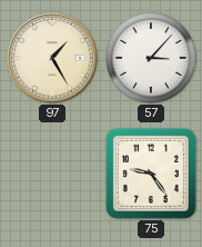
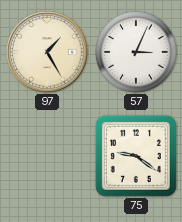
57: 3:07 -> 3:04 (136, 52)
75: 9:24 -> 9:21 (136, 156)
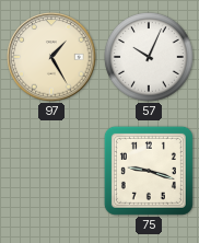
57: 3:04 -> 10:04 (149, 57)
75: 9:21 -> 9:18 (149, 171)
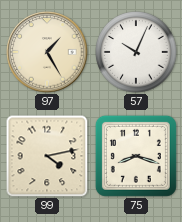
99: none -> 4:13 (47, 156)
75: 9:18 -> 8:18 (136, 156)
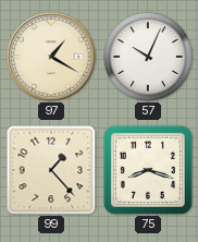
97: 1:25 -> 1:20 (51, 57)
99: 4:13 -> 1:23 (51, 170)
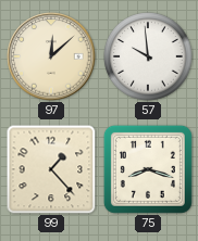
97: 1:20 -> 12:08 (51, 56)
57: 10:04 -> 9:59 (148, 56)
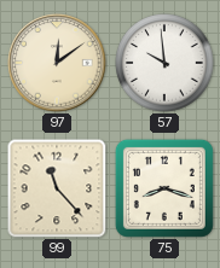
97: 12:08 -> 12:09 (57, 63)
99: 1:23 -> 11:23 (57, 188)
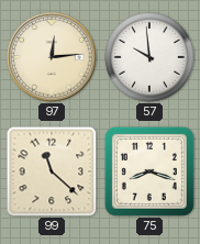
97: 12:09 -> 12:14 (52, 57)
99: 11:23 -> 11:22 (52, 171)
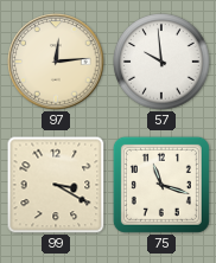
99: 11:22 -> 3:20 (56, 185)
75: 8:18 -> 11:18 (161, 185)
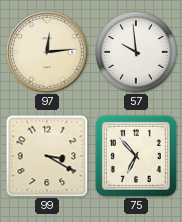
75: 11:18 -> 6:53 (136, 156)
